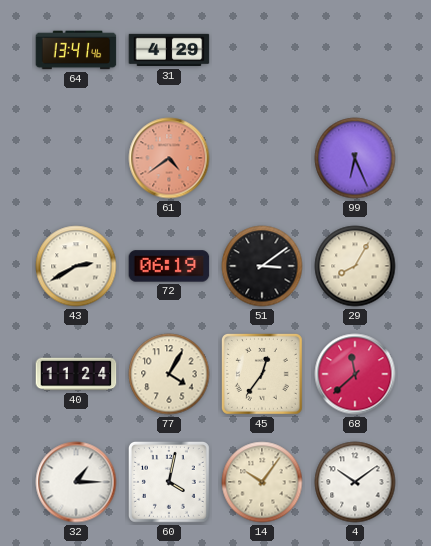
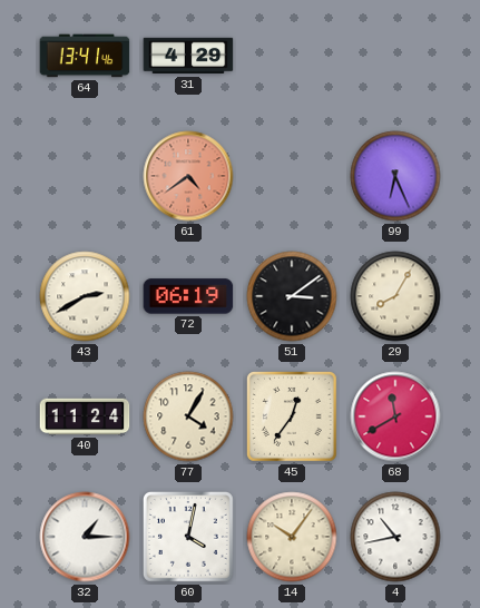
68: 11:38 -> 11:40 (395, 416)
4: 10:09 -> 10:43 (395, 537)
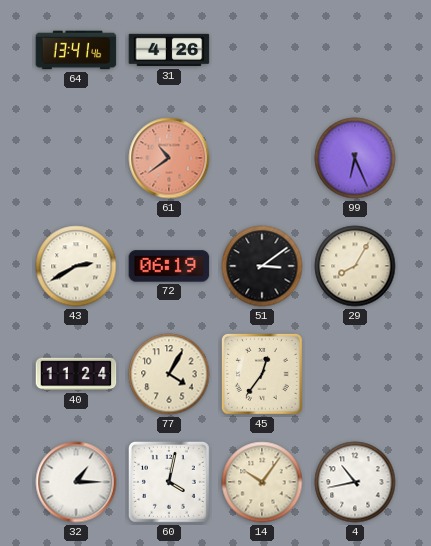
31: 4:29 -> 4:26 (169, 50)
61: 4:39 -> 10:39 (169, 158)
68: 11:40 -> none (395, 416)
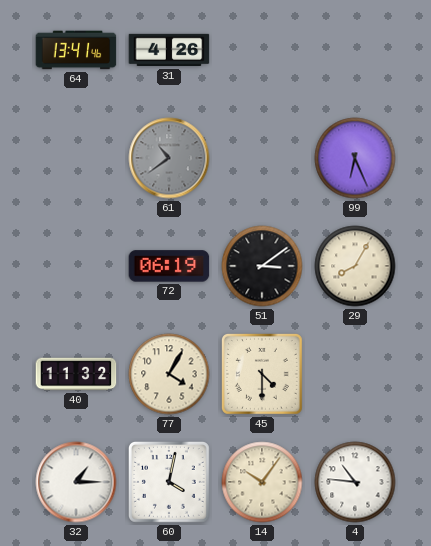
61 dial: salmon -> grey (169, 158)
43: 2:40 -> none (76, 266)
40: 11:24 -> 11:32 (76, 374)
45: 12:36 -> 4:30 (262, 374)
4: 10:43 -> 10:46 (355, 482)
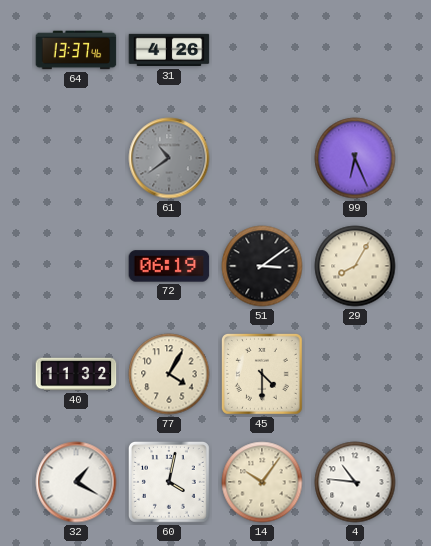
64: 13:41 -> 13:37 (76, 50)
32: 1:15 -> 1:20 (76, 482)
